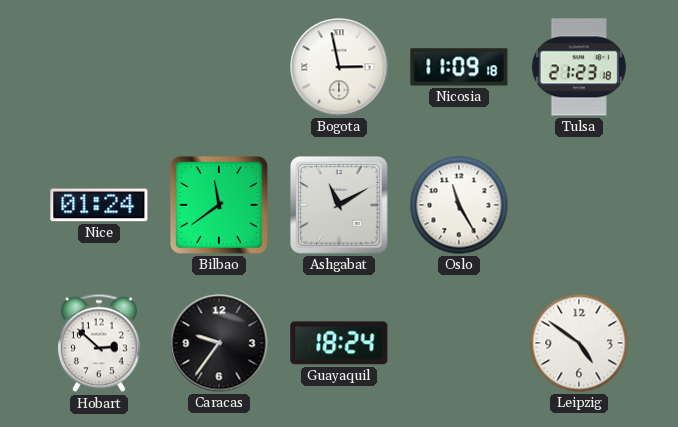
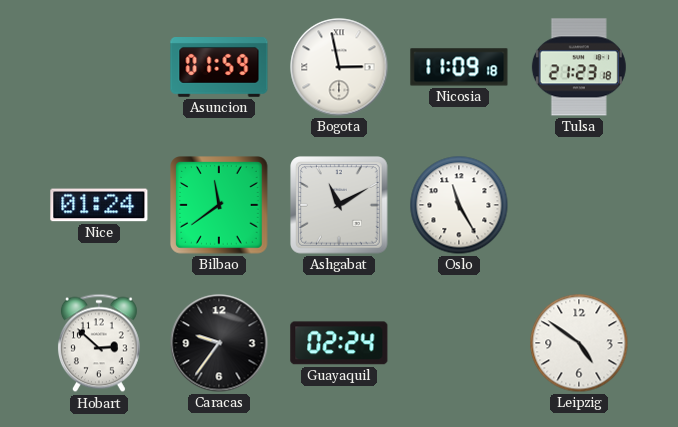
Asuncion: none -> 01:59 (219, 68)
Guayaquil: 18:24 -> 02:24 (339, 343)
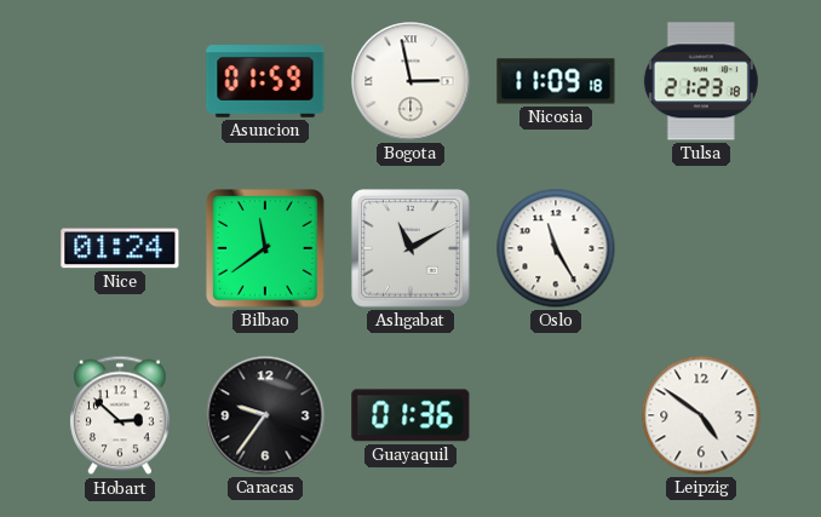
Guayaquil: 02:24 -> 01:36 (410, 415)
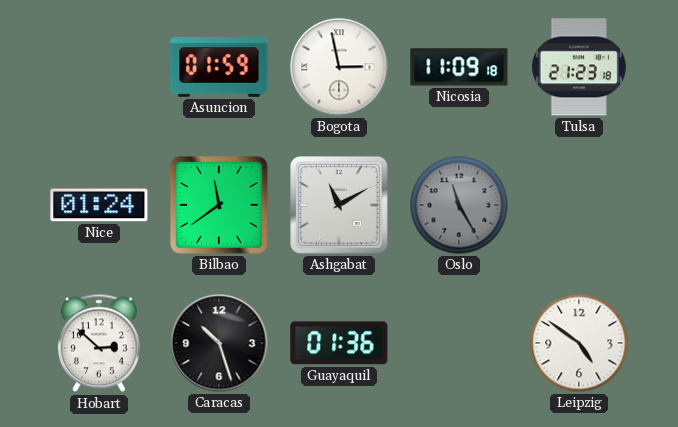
Oslo dial: white -> grey (459, 205)
Caracas: 9:36 -> 10:27 (219, 343)
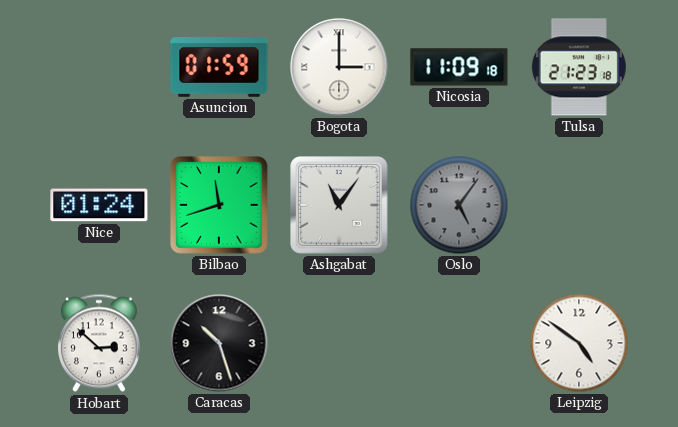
Bogota: 2:58 -> 3:00 (339, 67)
Bilbao: 11:39 -> 11:42 (220, 206)
Ashgabat: 11:10 -> 11:06 (340, 206)
Oslo: 11:25 -> 5:06 (459, 205)
Guayaquil: 01:36 -> none (339, 343)
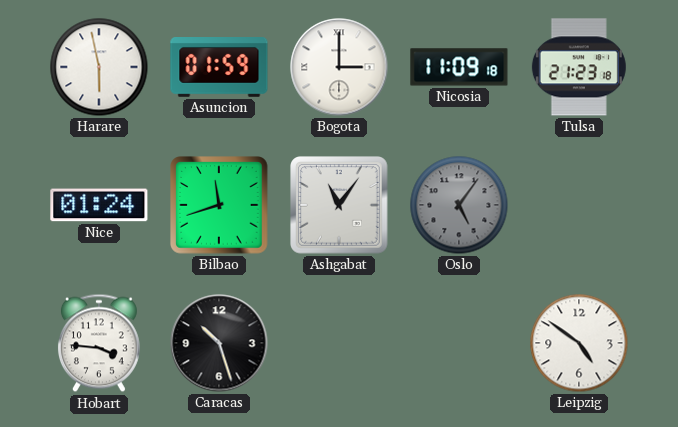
Harare: none -> 5:58 (99, 67)
Hobart: 2:52 -> 3:46 (99, 343)
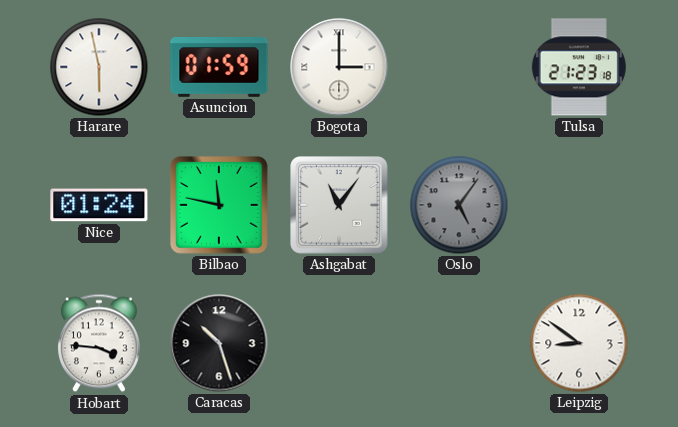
Nicosia: 11:09 -> none (459, 67)
Bilbao: 11:42 -> 11:47 (220, 206)
Leipzig: 4:51 -> 8:51 (579, 343)
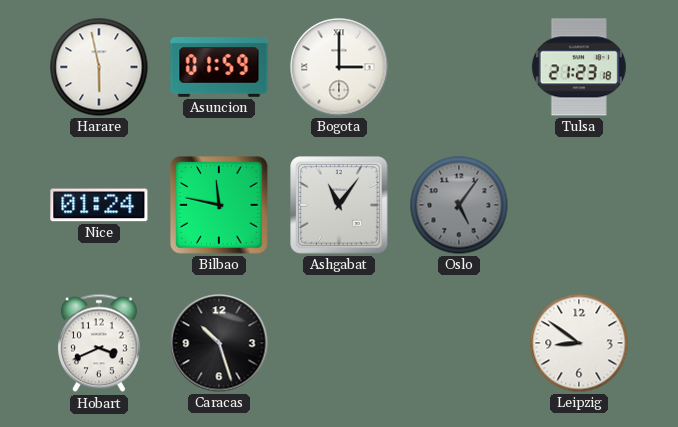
Hobart: 3:46 -> 3:41 (99, 343)
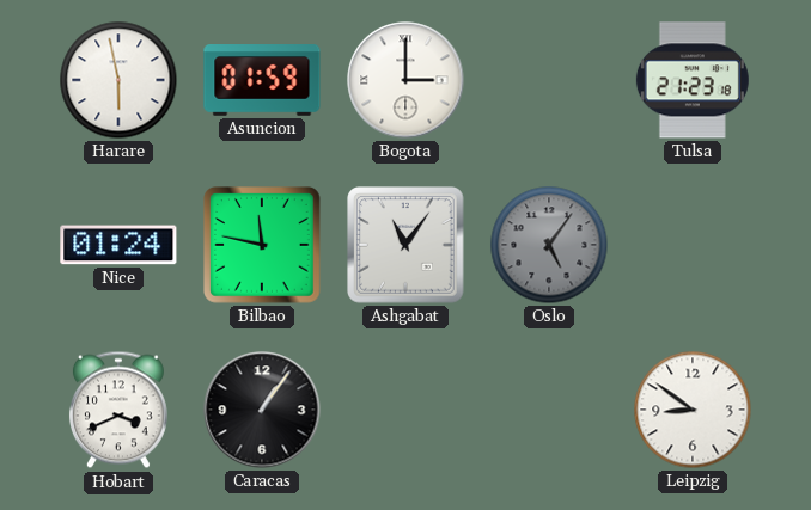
Caracas: 10:27 -> 1:06 (262, 410)
